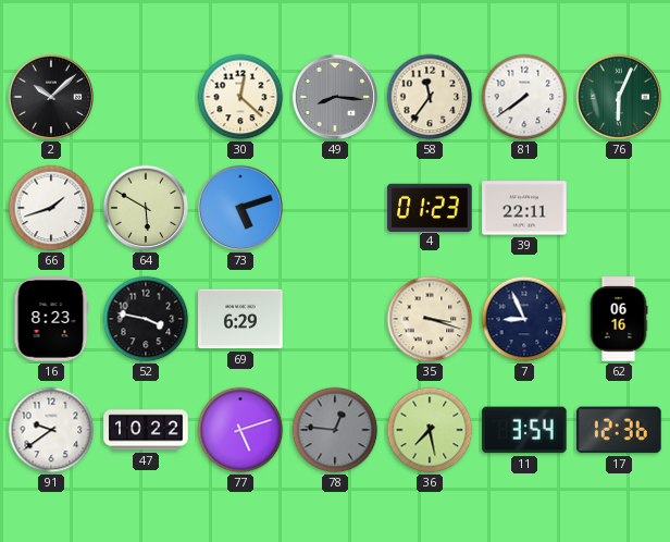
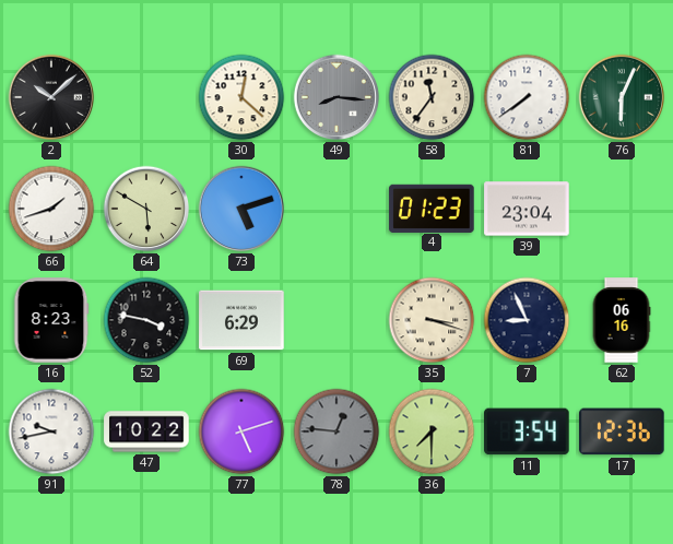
39: 22:11 -> 23:04 (527, 209)
91: 9:39 -> 9:43 (51, 431)
36: 7:28 -> 7:30 (432, 431)
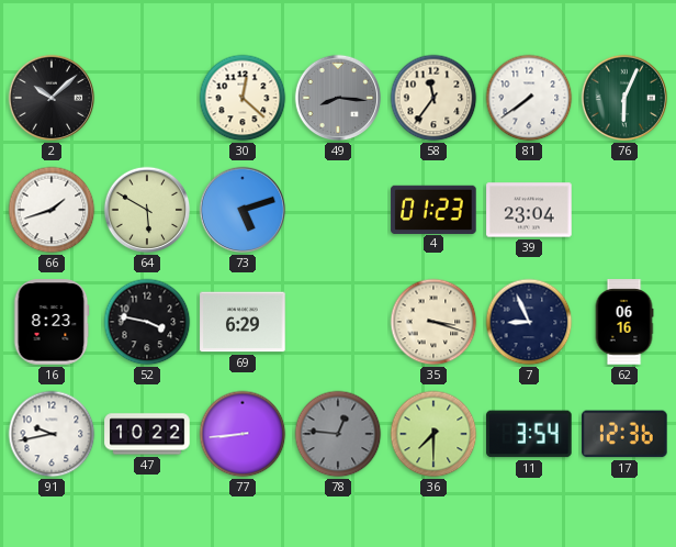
77: 5:12 -> 8:44 (243, 434)
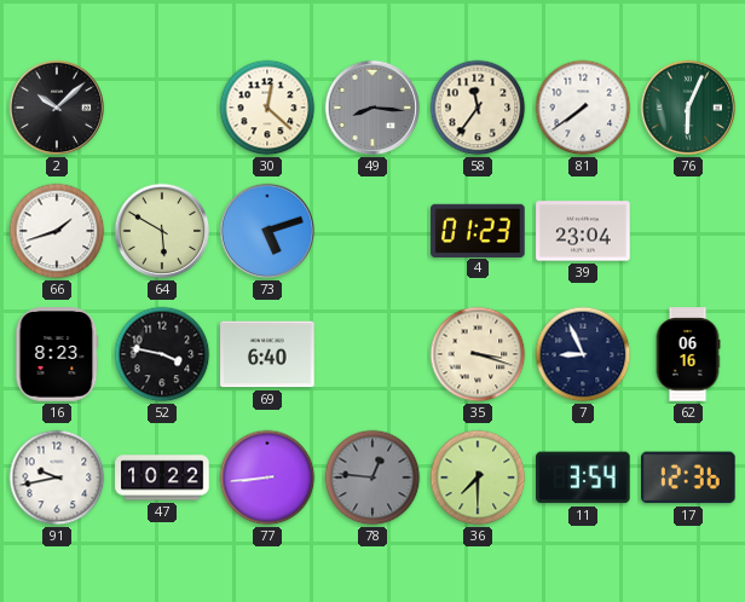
69: 6:29 -> 6:40 (267, 354)
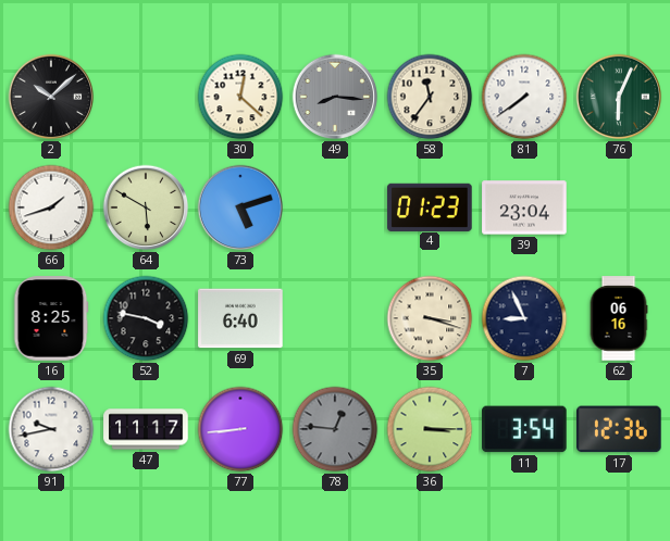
16: 8:23 -> 8:25 (51, 318)
47: 10:22 -> 11:17 (146, 429)
36: 7:30 -> 3:15 (430, 429)
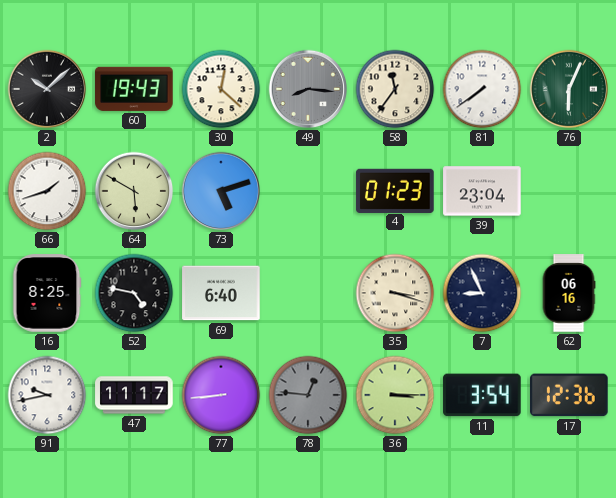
60: none -> 19:43 (134, 89)
52: 3:47 -> 4:47 (134, 293)
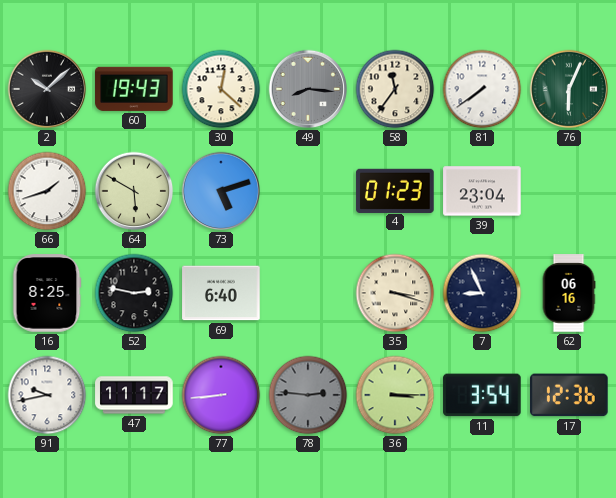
52: 4:47 -> 2:47 (134, 293)
78: 12:46 -> 2:46 (308, 395)
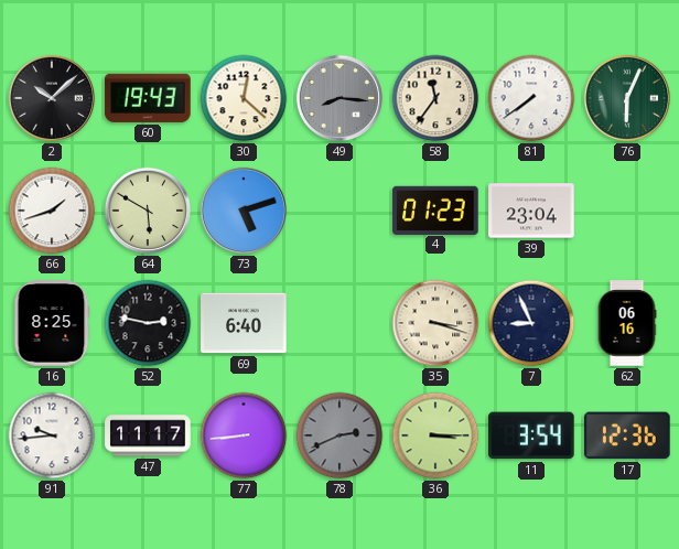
91: 9:43 -> 9:44 (52, 435)
78: 2:46 -> 2:41 (339, 435)
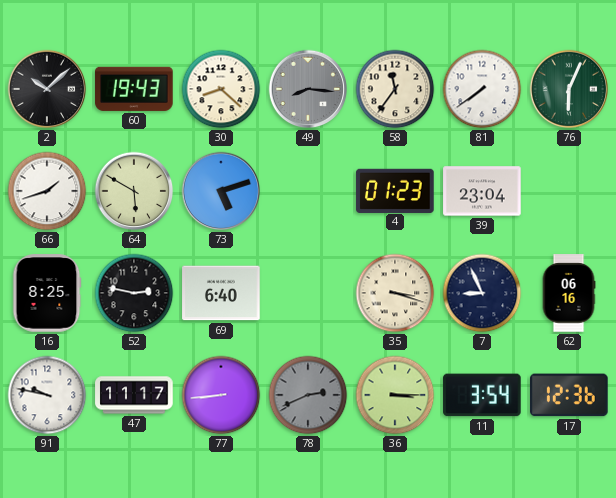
30: 12:22 -> 8:22 (221, 89)
91: 9:44 -> 9:47 (47, 395)
